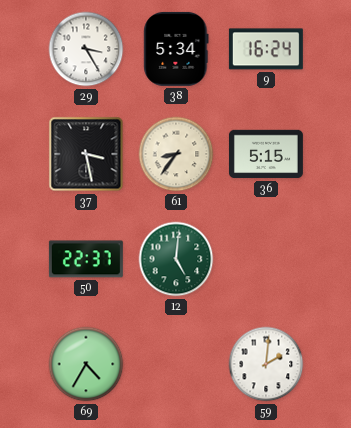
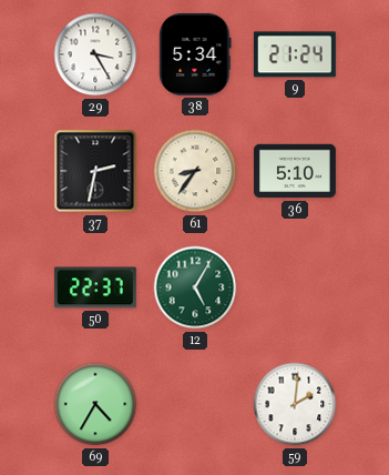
9: 16:24 -> 21:24 (295, 54)
37: 3:28 -> 2:32 (95, 171)
36: 5:15 -> 5:10 (295, 171)
12: 5:01 -> 5:05 (195, 287)
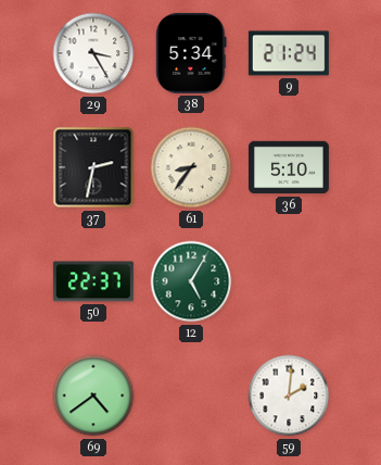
69: 4:35 -> 4:39 (93, 395)
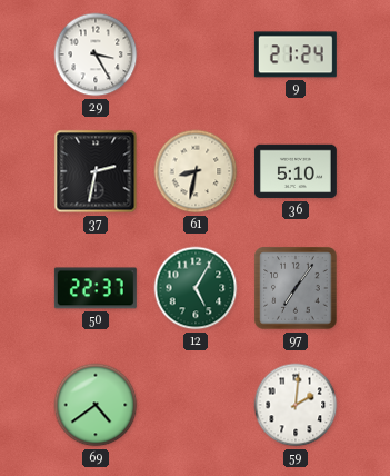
38: 5:34 -> none (191, 53)
61: 8:36 -> 8:32 (196, 171)
97: none -> 7:06 (296, 288)
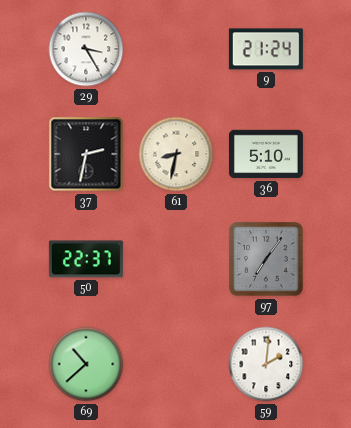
12: 5:05 -> none (196, 288)
69: 4:39 -> 10:38 (86, 364)
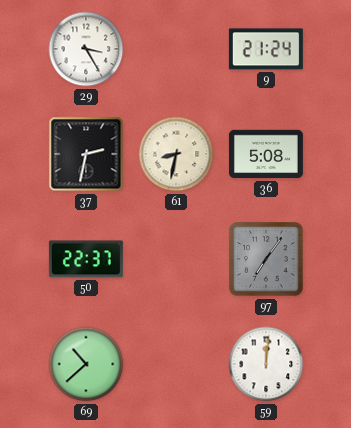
36: 5:10 -> 5:08 (266, 154)
59: 2:01 -> 12:01 (266, 364)
